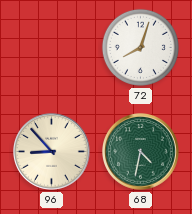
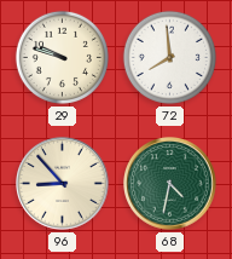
29: none -> 9:48 (62, 57)
72: 8:03 -> 7:59 (169, 57)
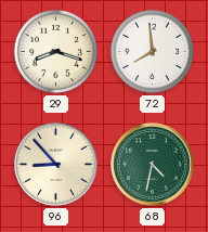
29: 9:48 -> 8:18 (55, 51)
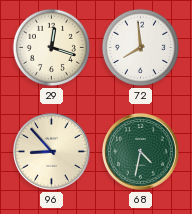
29: 8:18 -> 12:18 (51, 47)
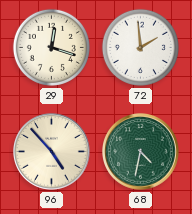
72: 7:59 -> 1:59 (140, 47)
96: 8:53 -> 4:53 (52, 152)
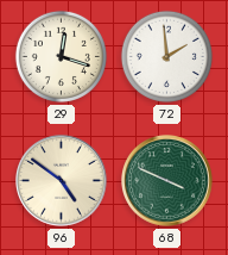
96: 4:53 -> 4:51 (62, 181)
68: 4:32 -> 3:49 (167, 181)
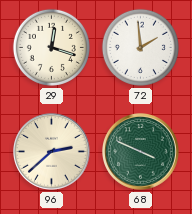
96: 4:51 -> 2:38 (52, 152)
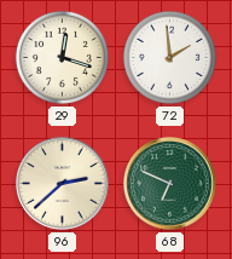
68: 3:49 -> 6:49 (170, 184)
